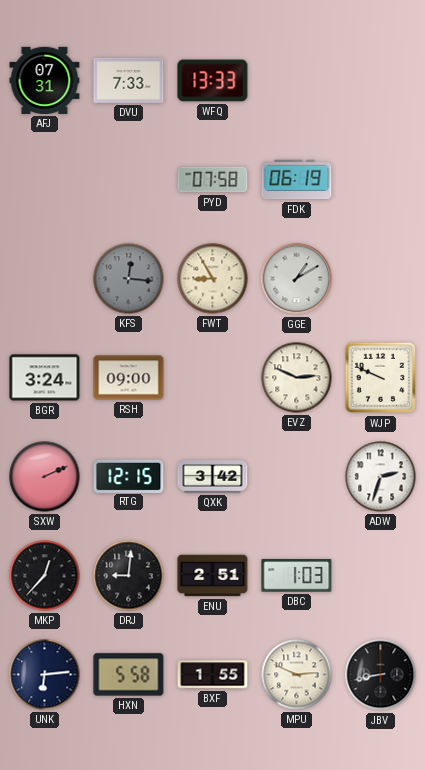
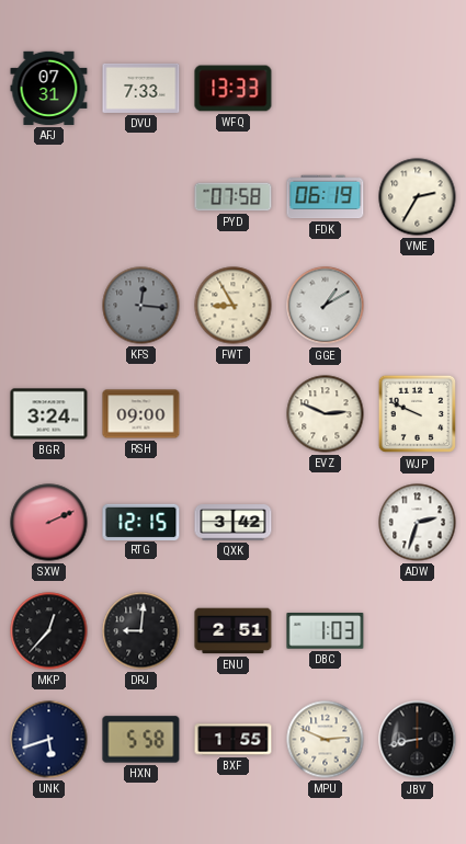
VME: none -> 2:35 (418, 197)
UNK: 6:14 -> 5:42 (49, 740)
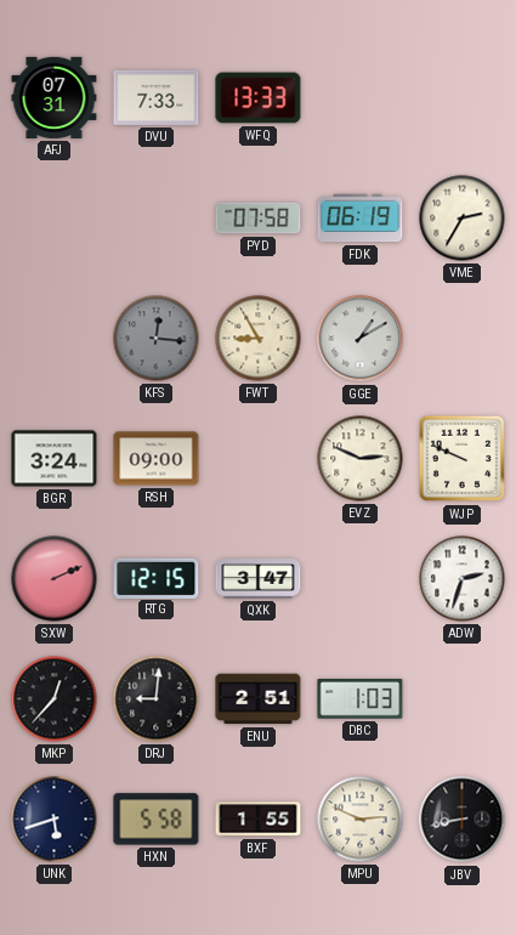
QXK: 3:42 -> 3:47 (259, 579)
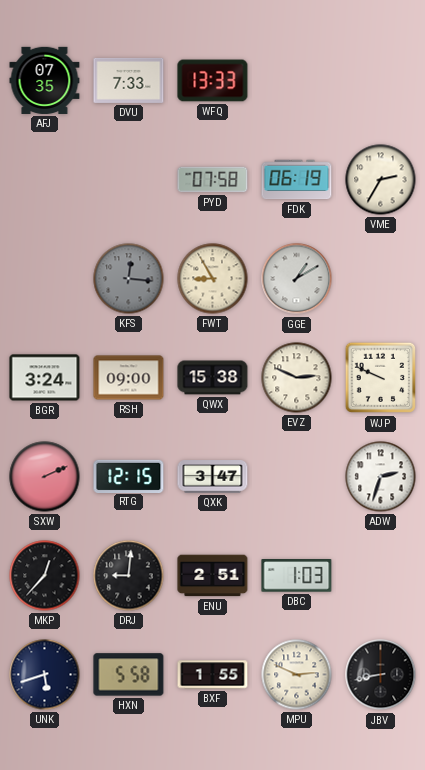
AFJ: 07:31 -> 07:35 (45, 80)
QWX: none -> 15:38 (213, 378)
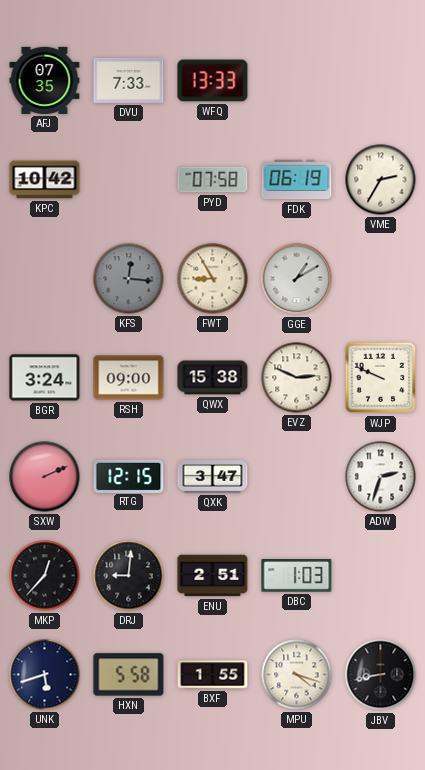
KPC: none -> 10:42 (45, 180)
MPU: 2:49 -> 4:18 (297, 675)
